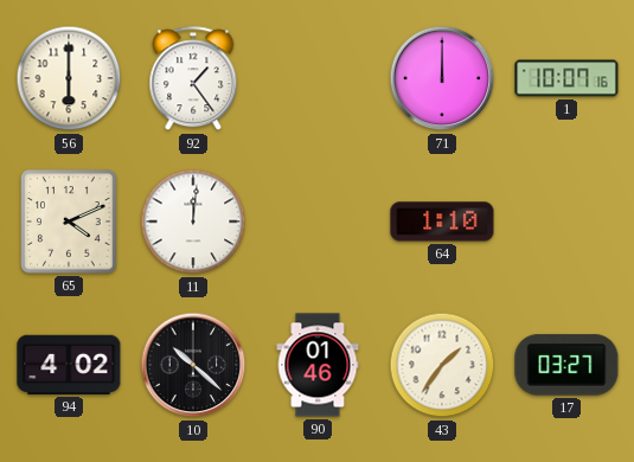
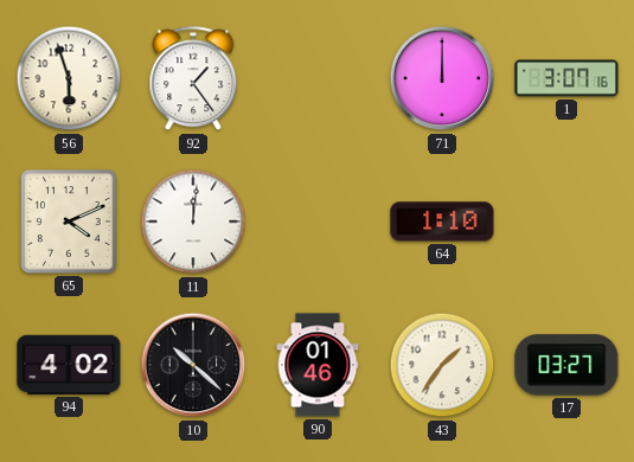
56: 6:00 -> 5:57 (69, 78)
1: 10:07 -> 3:07 (566, 78)
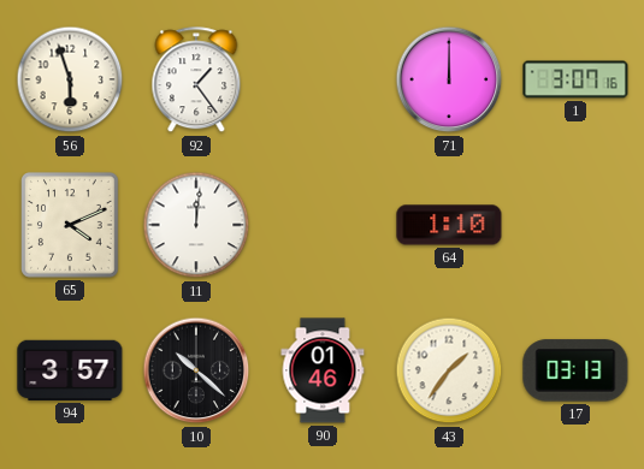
94: 4:02 -> 3:57 (70, 370)
17: 03:27 -> 03:13 (575, 370)
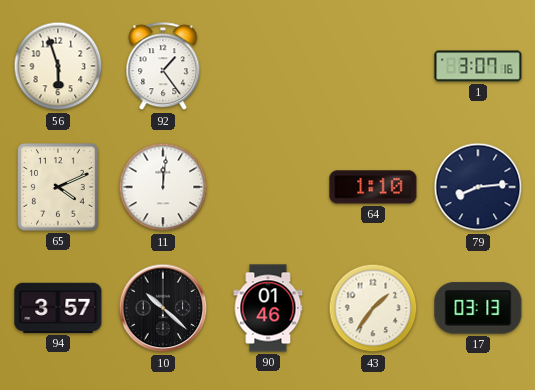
71: 12:00 -> none (449, 79)
79: none -> 8:14 (478, 187)
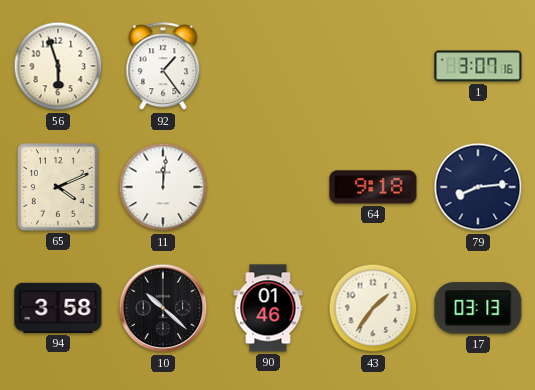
64: 1:10 -> 9:18 (373, 187)
94: 3:57 -> 3:58 (58, 308)
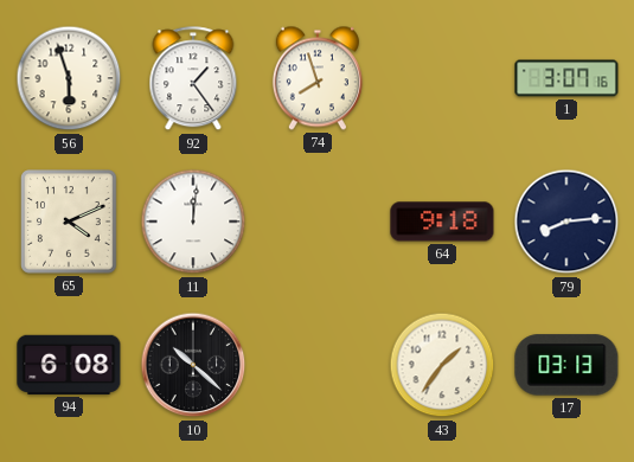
74: none -> 7:57 (318, 78)
94: 3:58 -> 6:08 (69, 365)
90: 01:46 -> none (268, 308)
